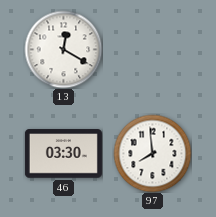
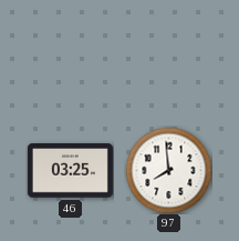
13: 12:20 -> none (63, 49)
46: 03:30 -> 03:25 (70, 171)
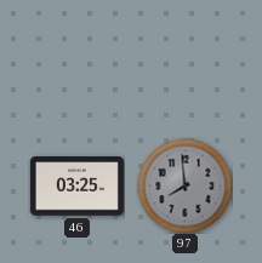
97 dial: white -> grey (184, 185)
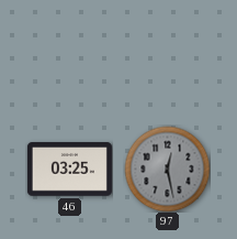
97: 7:59 -> 12:28 (167, 169)
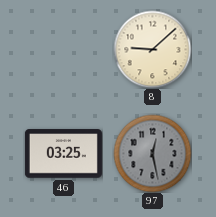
8: none -> 9:08 (152, 49)
